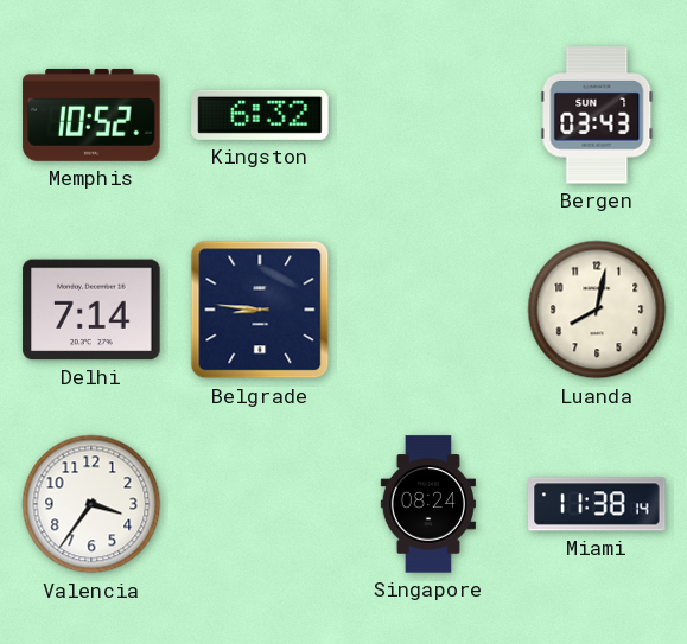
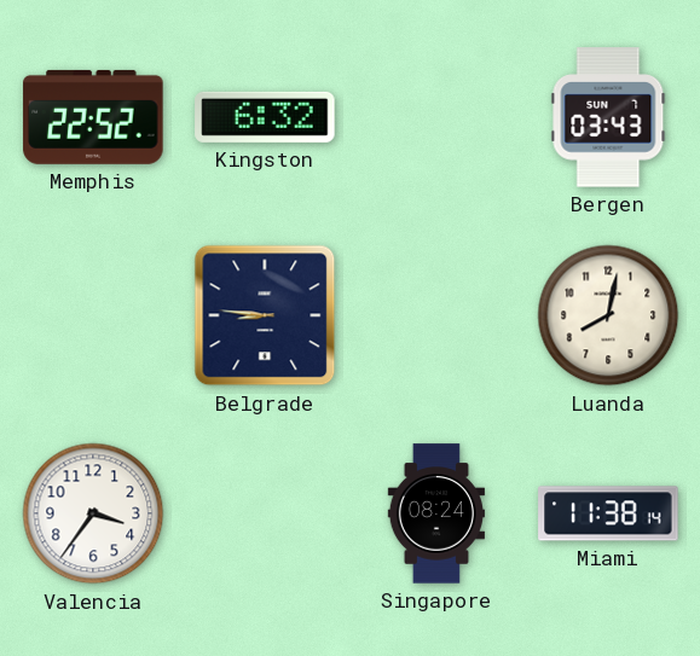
Memphis: 10:52 -> 22:52 (93, 117)
Delhi: 7:14 -> none (91, 310)
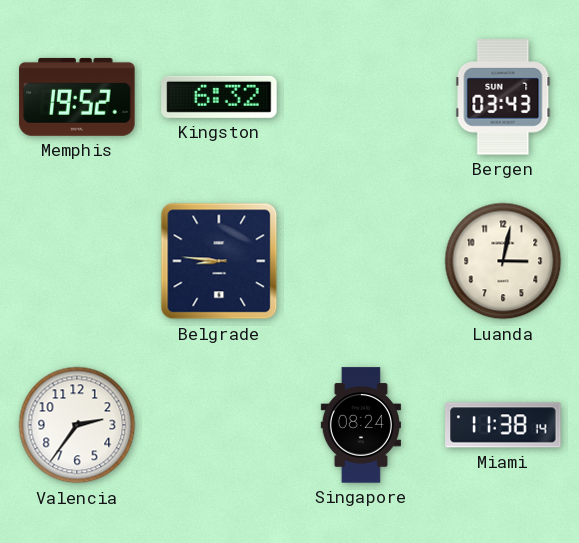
Memphis: 22:52 -> 19:52 (77, 97)
Luanda: 8:02 -> 3:02 (503, 261)
Valencia: 3:36 -> 2:36 (77, 425)
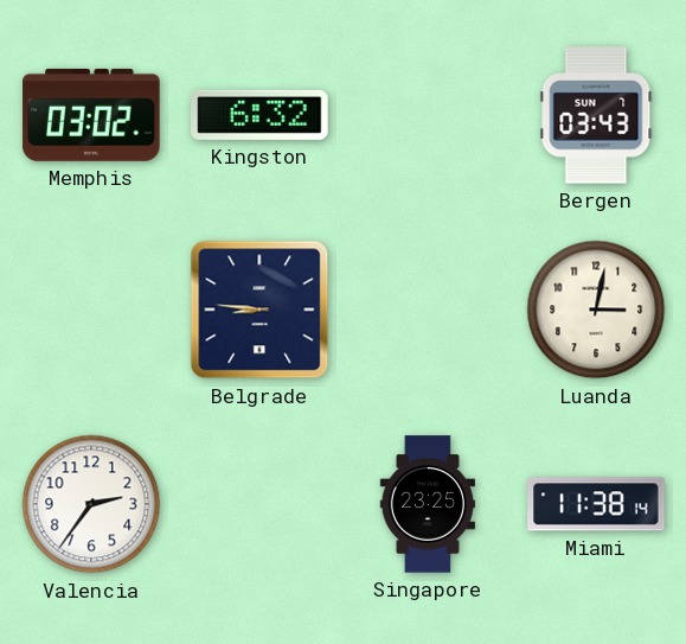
Memphis: 19:52 -> 03:02 (91, 115)
Singapore: 08:24 -> 23:25 (428, 504)
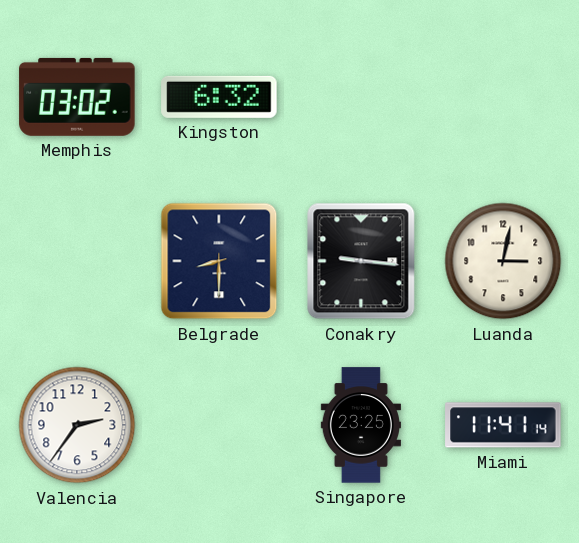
Bergen: 03:43 -> none (596, 115)
Belgrade: 8:46 -> 8:30 (219, 261)
Conakry: none -> 9:16 (361, 261)
Miami: 11:38 -> 11:41 (503, 425)
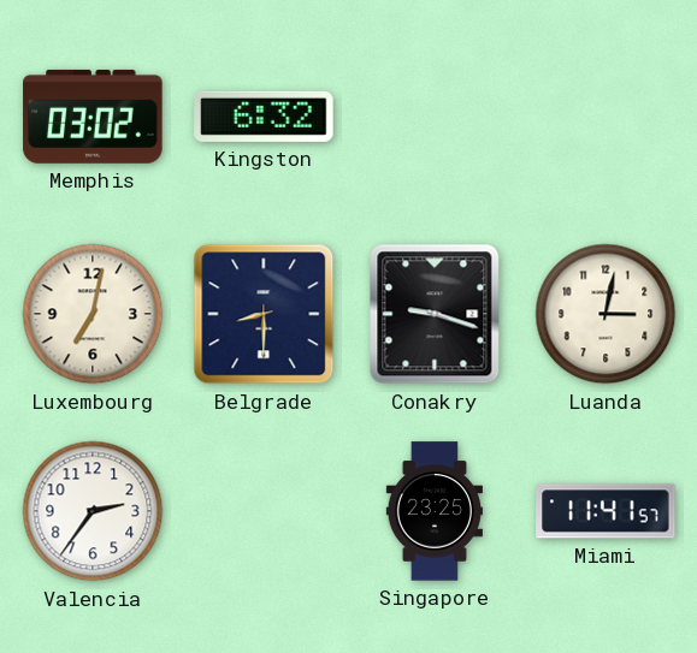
Luxembourg: none -> 7:02 (93, 314)
Conakry: 9:16 -> 9:18 (435, 314)
Miami: 11:41:14 -> 11:41:57 (606, 511)
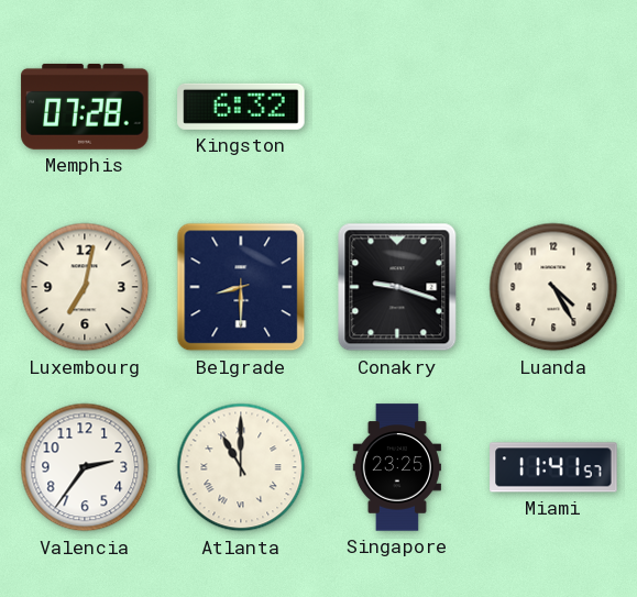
Memphis: 03:02 -> 07:28 (85, 107)
Luanda: 3:02 -> 4:25 (553, 287)
Atlanta: none -> 11:00 (241, 467)
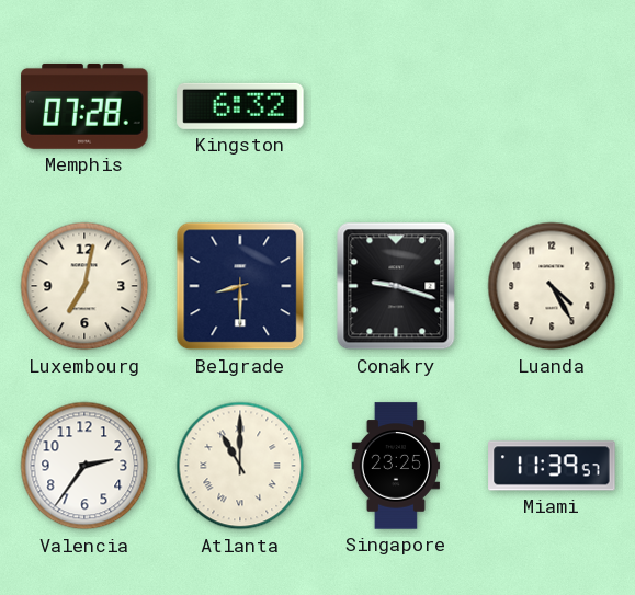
Miami: 11:41 -> 11:39 (552, 466)
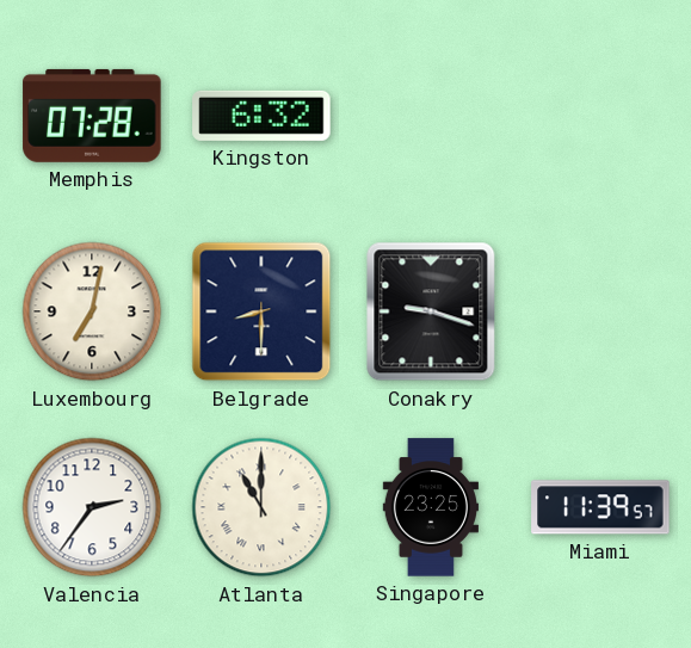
Luanda: 4:25 -> none (552, 286)
